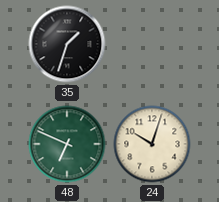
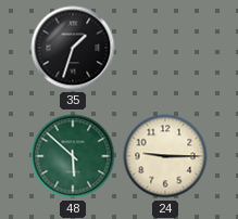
48: 6:49 -> 5:52 (73, 156)
24: 10:03 -> 9:15 (165, 156)
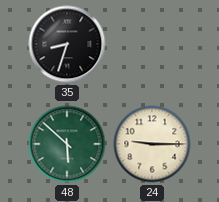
35: 1:33 -> 8:33 (67, 44)
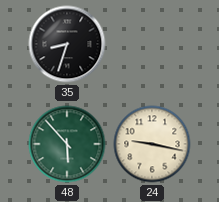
48: 5:52 -> 5:53 (67, 144)
24: 9:15 -> 9:17 (152, 144)
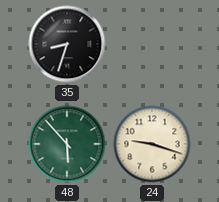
24: 9:17 -> 9:18 (152, 144)
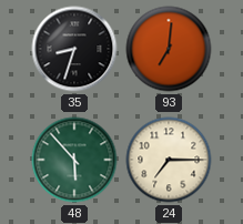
93: none -> 7:01 (169, 49)
24: 9:18 -> 7:15 (169, 160)
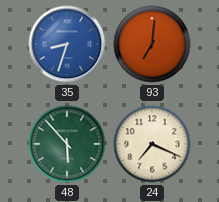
35 dial: black -> blue (67, 44)
24: 7:15 -> 7:19 (152, 144)
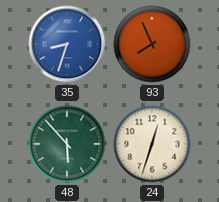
93: 7:01 -> 7:56 (152, 44)
24: 7:19 -> 12:33 (152, 144)
